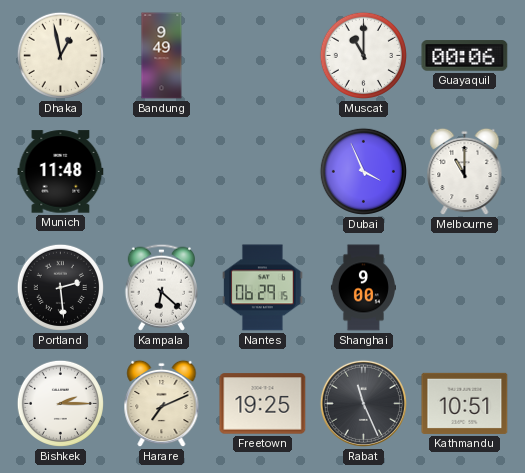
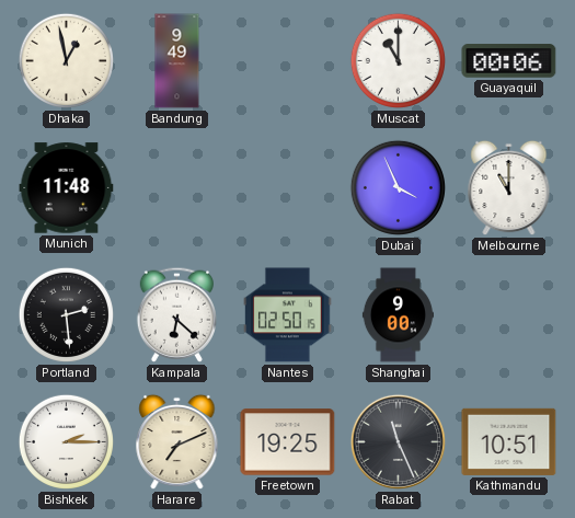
Nantes: 06:29 -> 02:50 (288, 315)
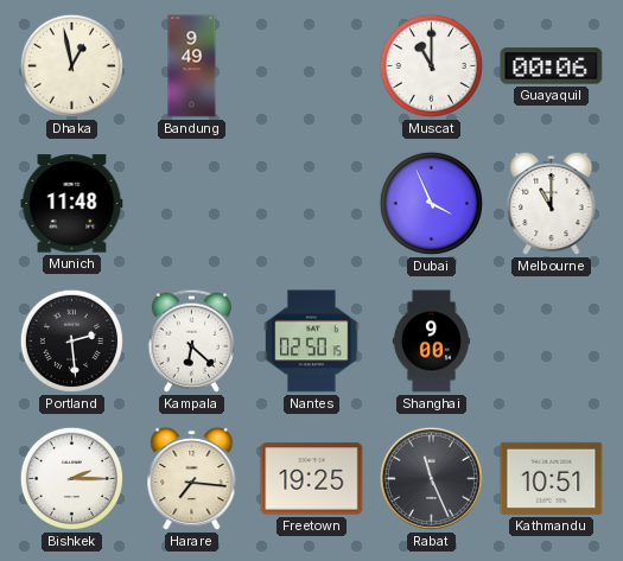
Harare: 7:11 -> 7:16 (192, 479)
